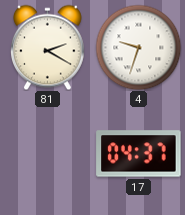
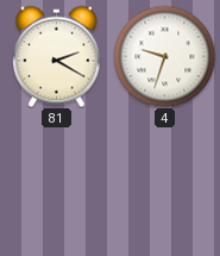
17: 04:37 -> none (139, 154)
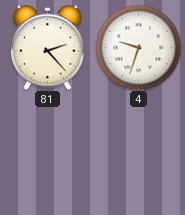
81: 2:20 -> 2:23 (48, 47)
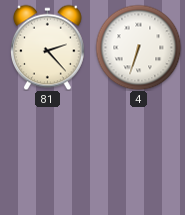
4: 9:33 -> 6:33 (138, 47)
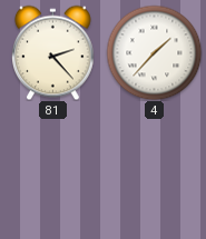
4: 6:33 -> 1:37 (154, 52)
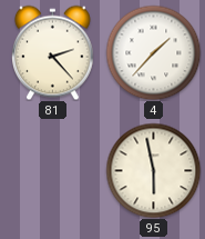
95: none -> 5:58 (153, 170)
